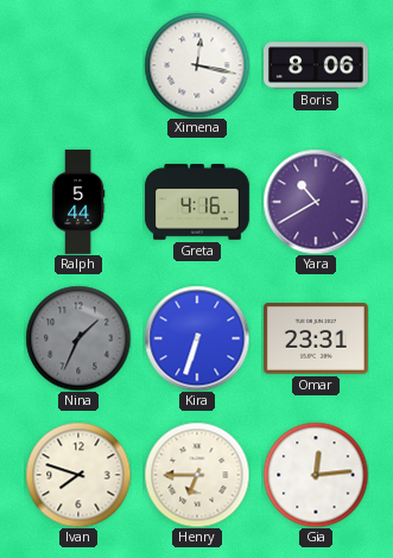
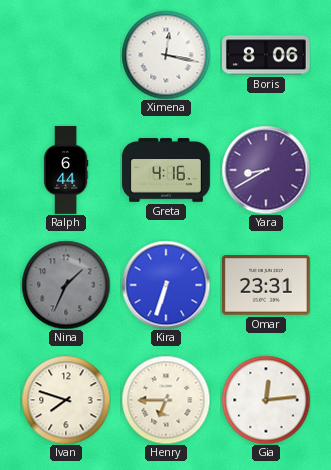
Ralph: 5:44 -> 6:44 (66, 170)
Yara: 10:40 -> 8:40 (266, 170)
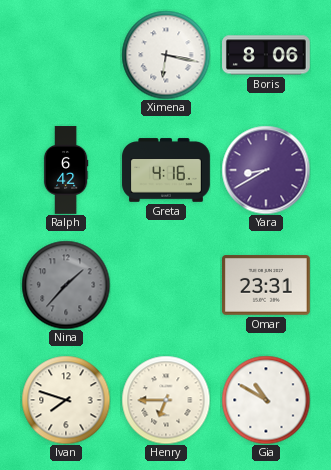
Ximena: 12:17 -> 6:17 (166, 55)
Ralph: 6:44 -> 6:42 (66, 170)
Nina: 1:34 -> 1:37 (66, 285)
Kira: 6:33 -> none (166, 285)
Gia: 12:14 -> 10:50 (266, 400)
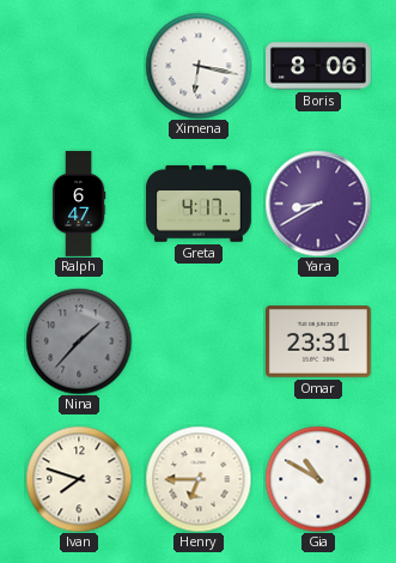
Ralph: 6:42 -> 6:47 (79, 204)
Greta: 4:16 -> 4:17 (199, 204)
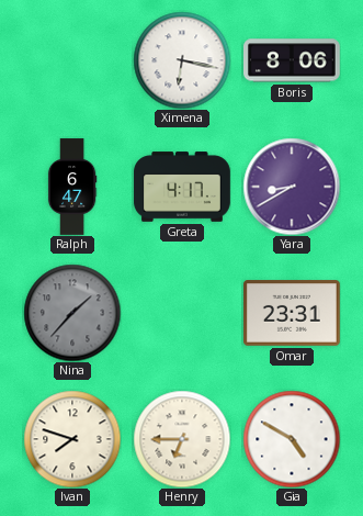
Gia: 10:50 -> 4:50 (292, 439)
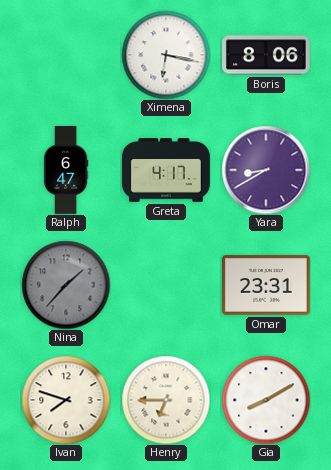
Gia: 4:50 -> 8:10 (266, 400)
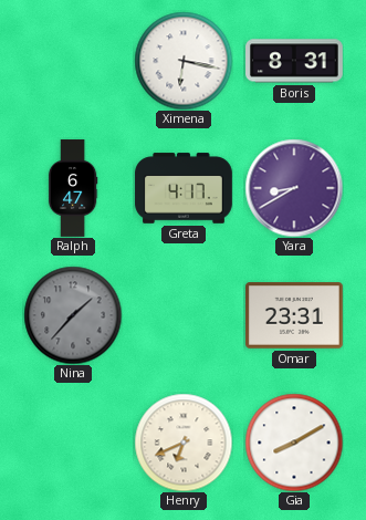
Boris: 8:06 -> 8:31 (295, 61)
Ivan: 7:48 -> none (66, 400)
Henry: 6:45 -> 6:41 (184, 443)
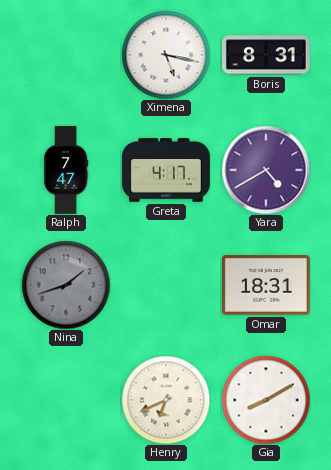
Ximena: 6:17 -> 5:17 (166, 55)
Ralph: 6:47 -> 7:47 (66, 170)
Yara: 8:40 -> 4:40 (266, 170)
Nina: 1:37 -> 1:42 (66, 285)
Omar: 23:31 -> 18:31 (267, 285)
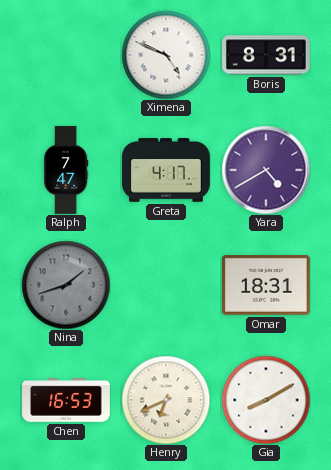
Ximena: 5:17 -> 4:49 (166, 55)
Chen: none -> 16:53 (66, 401)
